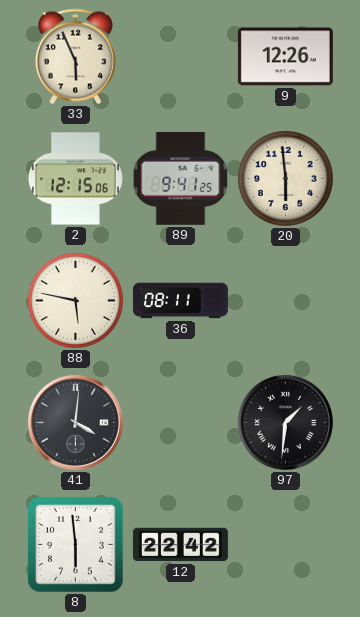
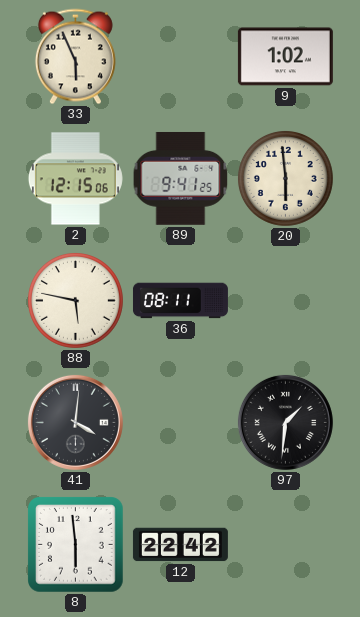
9: 12:26 -> 1:02 (285, 57)
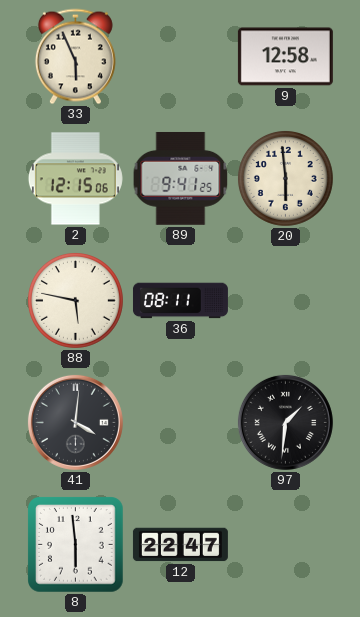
9: 1:02 -> 12:58 (285, 57)
12: 22:42 -> 22:47 (180, 545)
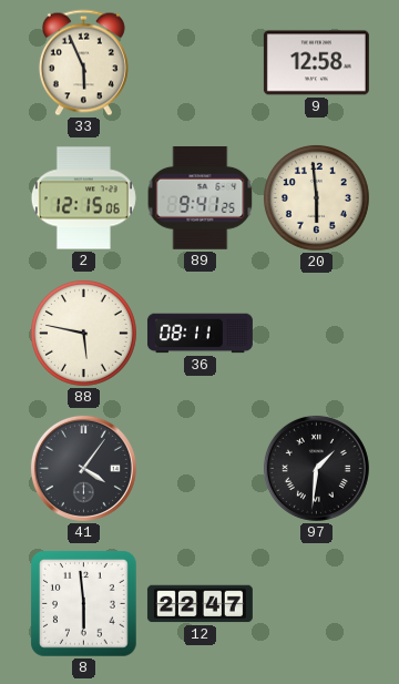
41: 4:01 -> 4:06 (83, 468)
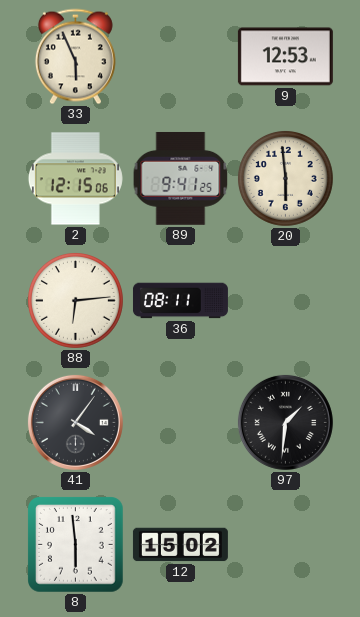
9: 12:58 -> 12:53 (285, 57)
88: 5:47 -> 6:14 (75, 300)
12: 22:47 -> 15:02 (180, 545)
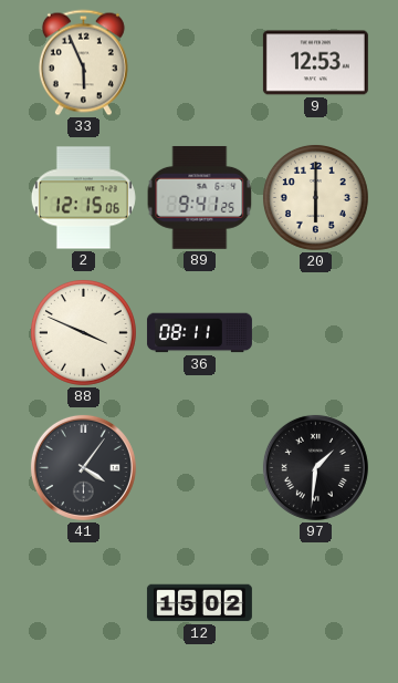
20: 5:59 -> 6:00 (315, 197)
88: 6:14 -> 3:49 (83, 332)
8: 5:59 -> none (76, 545)
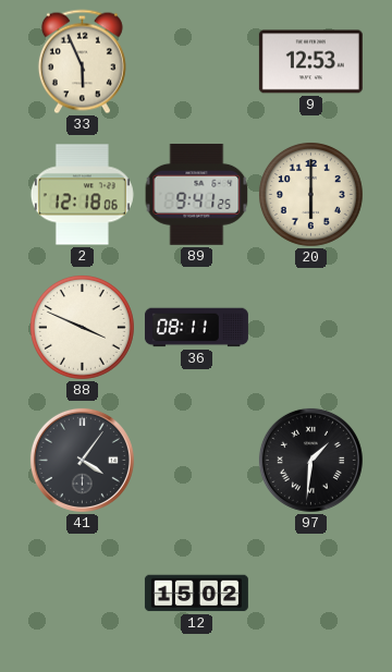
2: 12:15 -> 12:18 (82, 195)
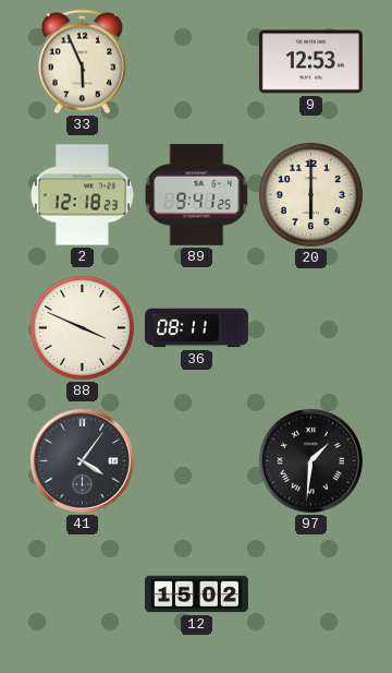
2: 12:18:06 -> 12:18:23 (82, 195)
